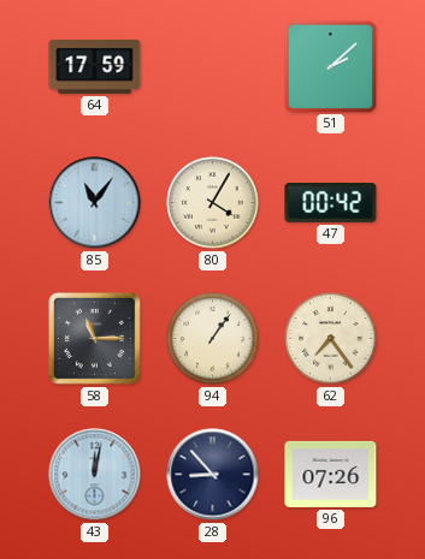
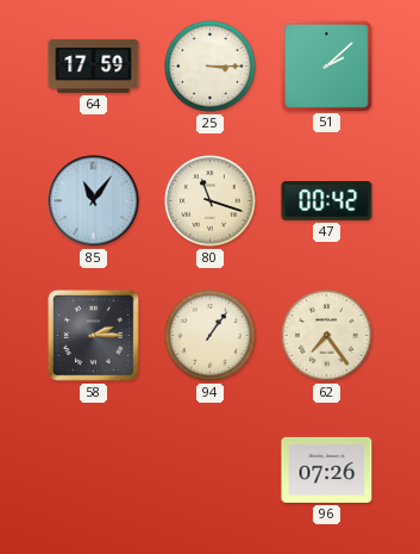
25: none -> 3:15 (211, 67)
80: 4:05 -> 11:18 (211, 201)
58: 11:15 -> 2:15 (93, 335)
43: 12:02 -> none (95, 475)
28: 8:53 -> none (213, 475)
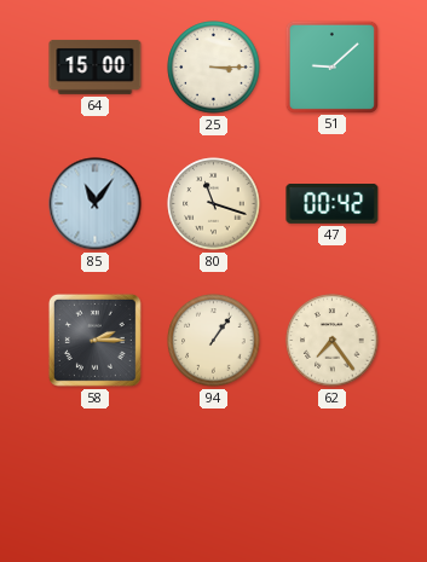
64: 17:59 -> 15:00 (96, 66)
51: 2:08 -> 9:08 (331, 66)
96: 07:26 -> none (327, 469)
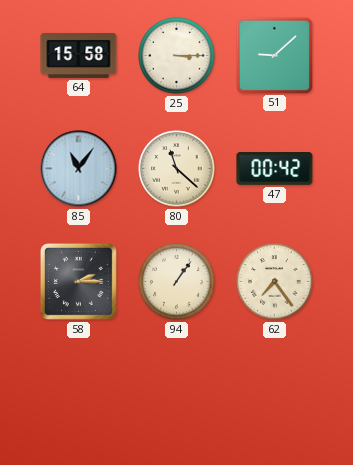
64: 15:00 -> 15:58 (79, 55)
80: 11:18 -> 11:22 (177, 169)
